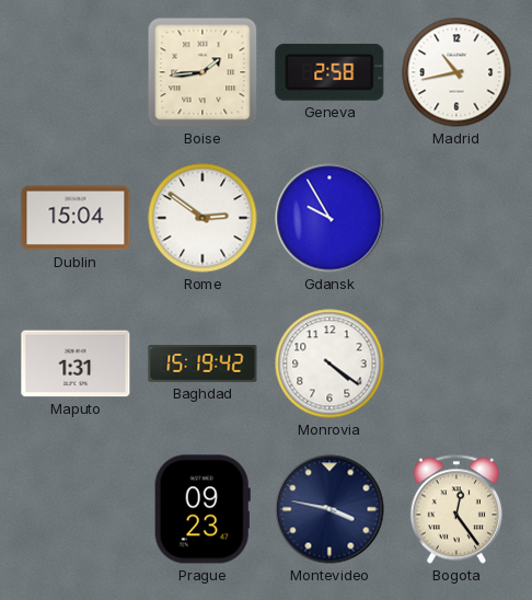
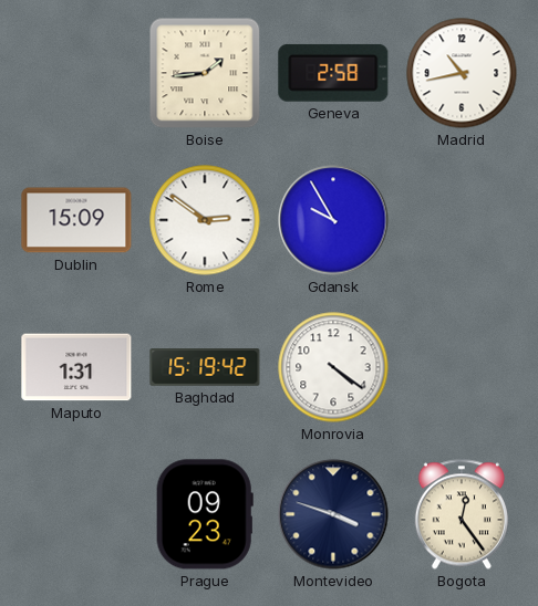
Dublin: 15:04 -> 15:09 (76, 220)
Montevideo: 3:47 -> 3:48 (333, 514)
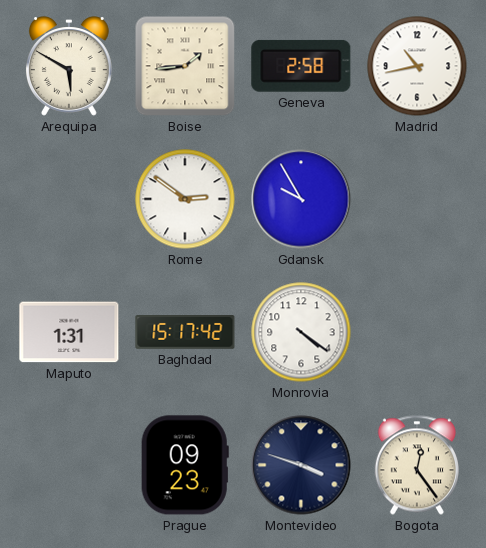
Arequipa: none -> 5:50 (69, 66)
Dublin: 15:09 -> none (76, 220)
Baghdad: 15:19 -> 15:17 (185, 332)
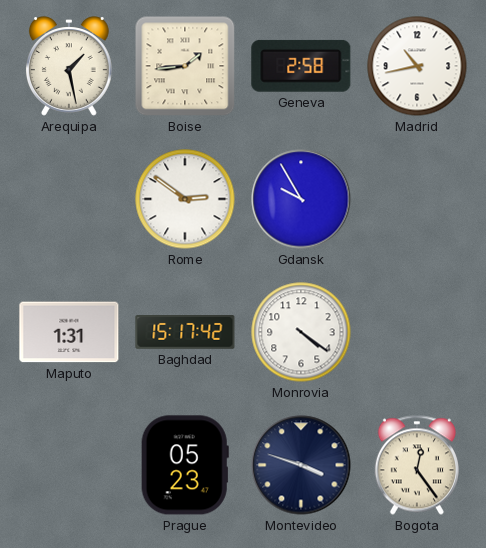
Arequipa: 5:50 -> 1:28 (69, 66)
Prague: 09:23 -> 05:23 (185, 465)
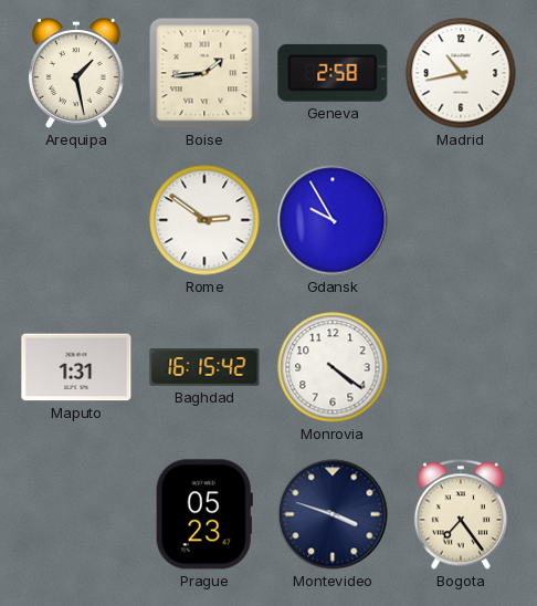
Baghdad: 15:17 -> 16:15 (204, 367)
Bogota: 12:24 -> 7:24 (461, 514)
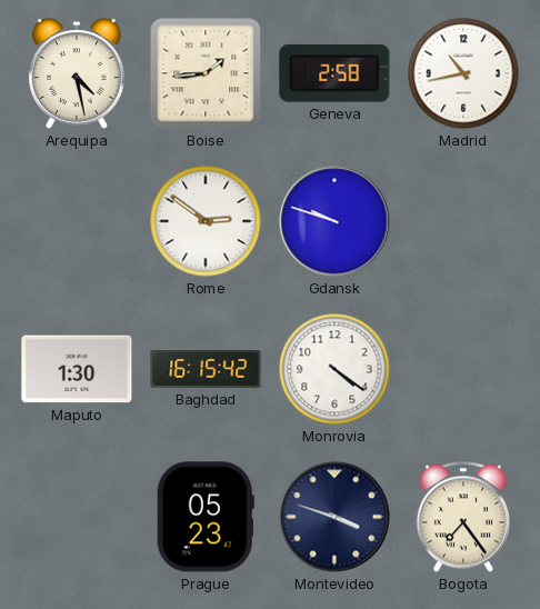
Arequipa: 1:28 -> 4:28 (77, 73)
Gdansk: 9:55 -> 9:48 (334, 221)
Maputo: 1:31 -> 1:30 (77, 369)
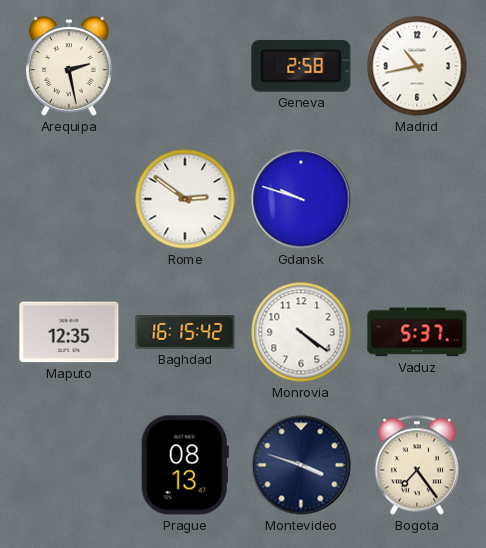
Arequipa: 4:28 -> 2:28 (69, 66)
Boise: 1:44 -> none (206, 73)
Maputo: 1:30 -> 12:35 (69, 332)
Vaduz: none -> 5:37 (417, 332)
Prague: 05:23 -> 08:13 (185, 465)
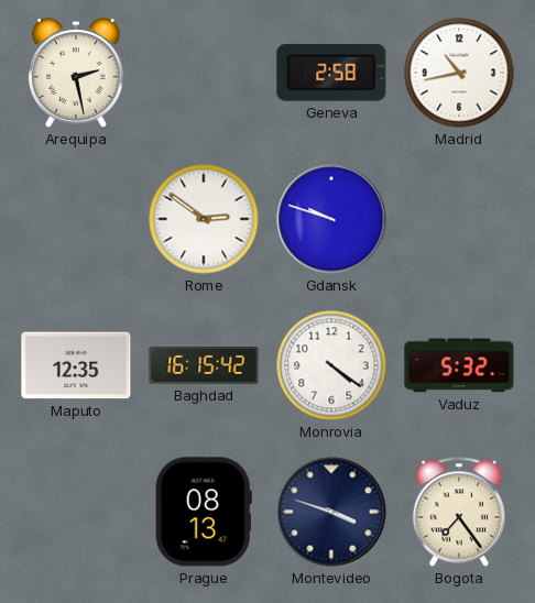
Vaduz: 5:37 -> 5:32 (459, 365)
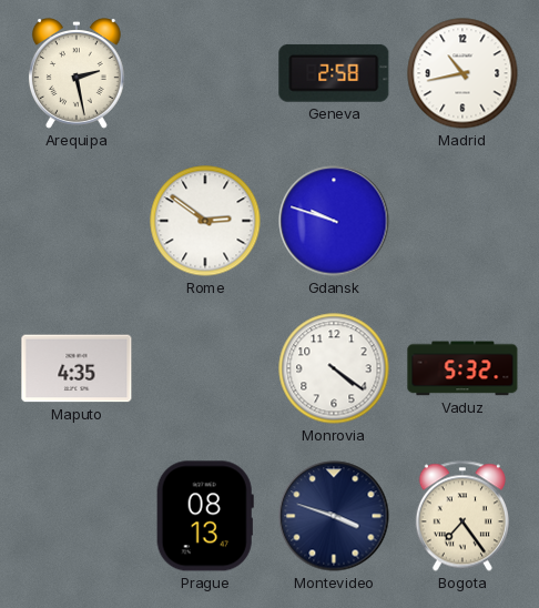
Maputo: 12:35 -> 4:35 (77, 368)
Baghdad: 16:15 -> none (204, 365)
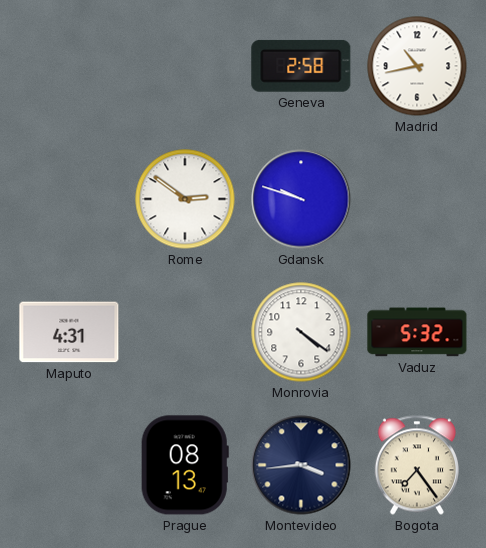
Arequipa: 2:28 -> none (77, 73)
Maputo: 4:35 -> 4:31 (69, 332)
Montevideo: 3:48 -> 3:44 (301, 465)
